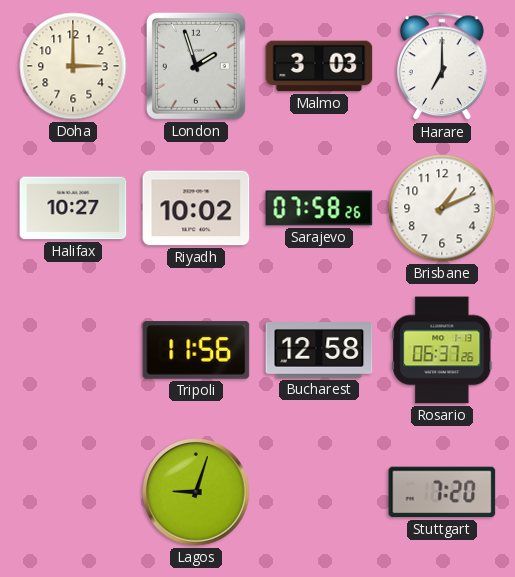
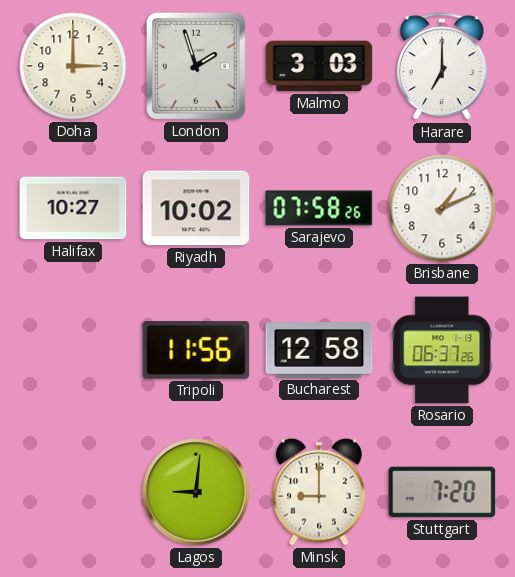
Lagos: 9:03 -> 9:01 (196, 492)
Minsk: none -> 9:00 (320, 492)
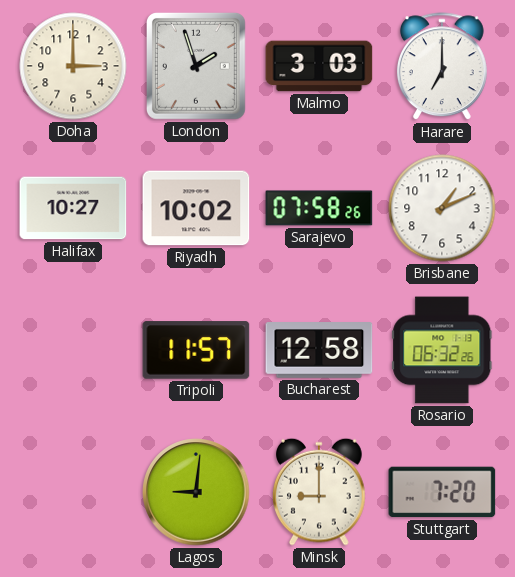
Tripoli: 11:56 -> 11:57 (196, 350)
Rosario: 06:37 -> 06:32 (442, 350)
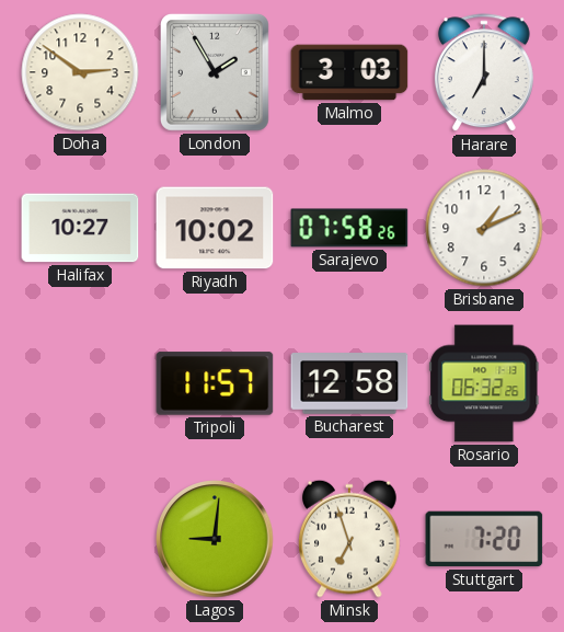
Doha: 3:00 -> 2:51 (80, 72)
London: 1:57 -> 1:55 (215, 72)
Minsk: 9:00 -> 6:57 (350, 539)
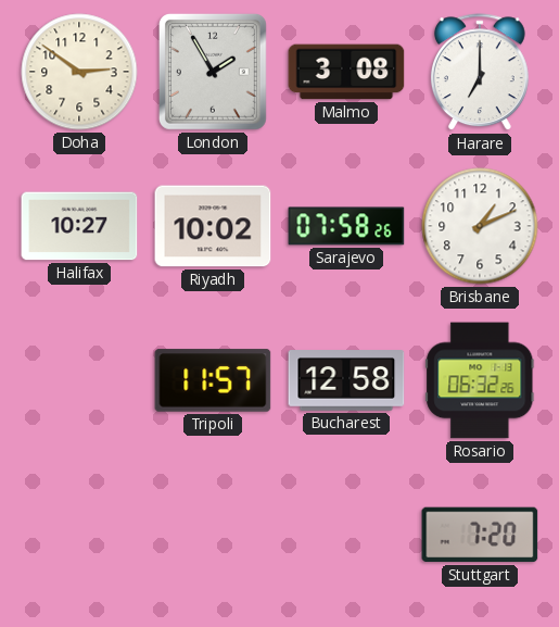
Malmo: 3:03 -> 3:08 (346, 72)
Lagos: 9:01 -> none (215, 539)
Minsk: 6:57 -> none (350, 539)
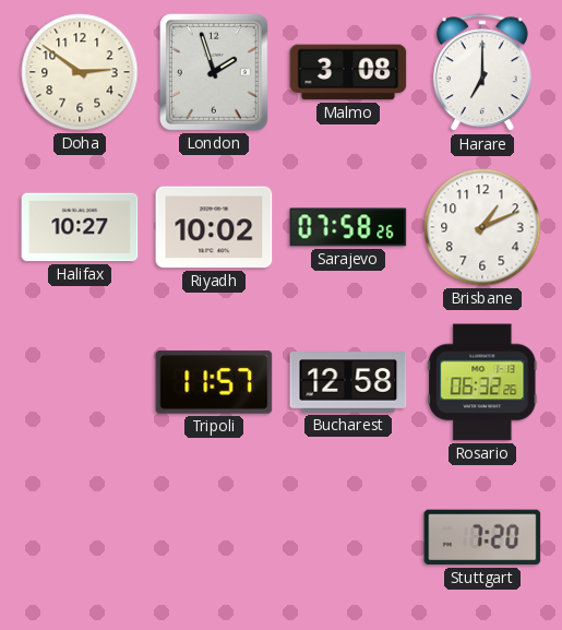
London: 1:55 -> 1:57 (214, 72)
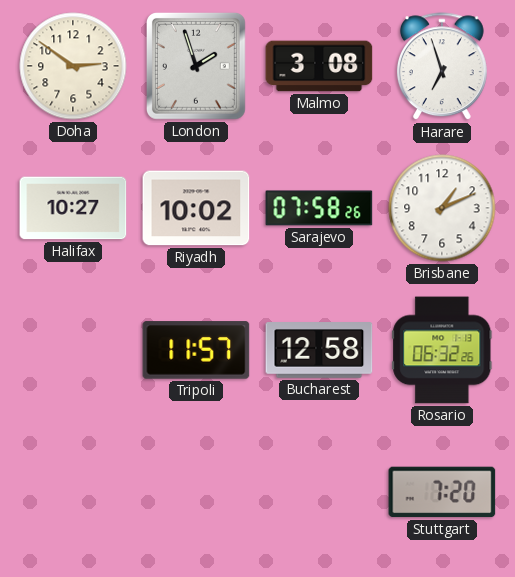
Harare: 7:00 -> 6:57 (442, 67)
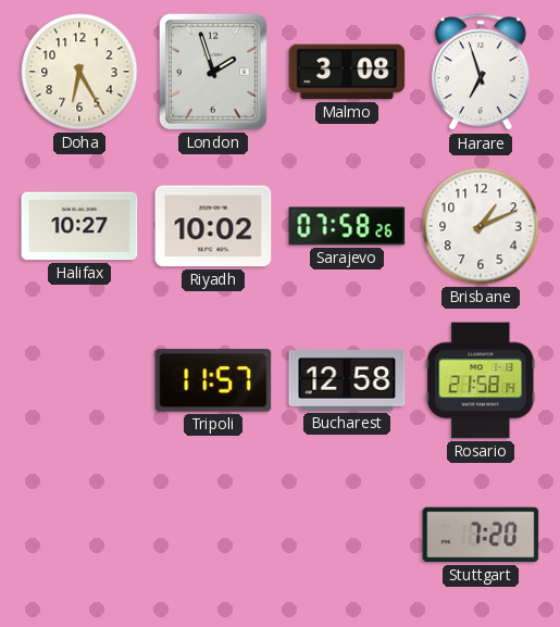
Doha: 2:51 -> 6:25 (79, 72)
Rosario: 06:32 -> 21:58 (481, 380)
